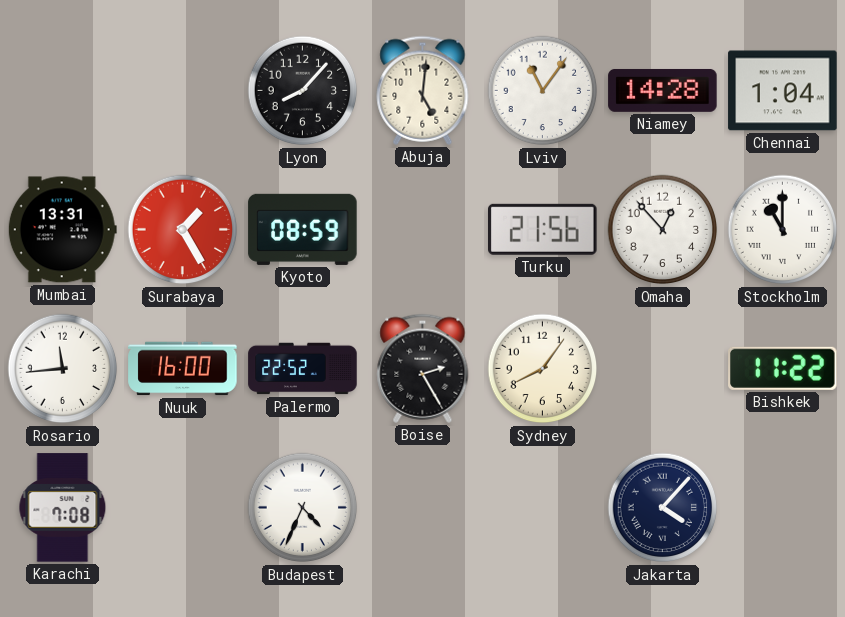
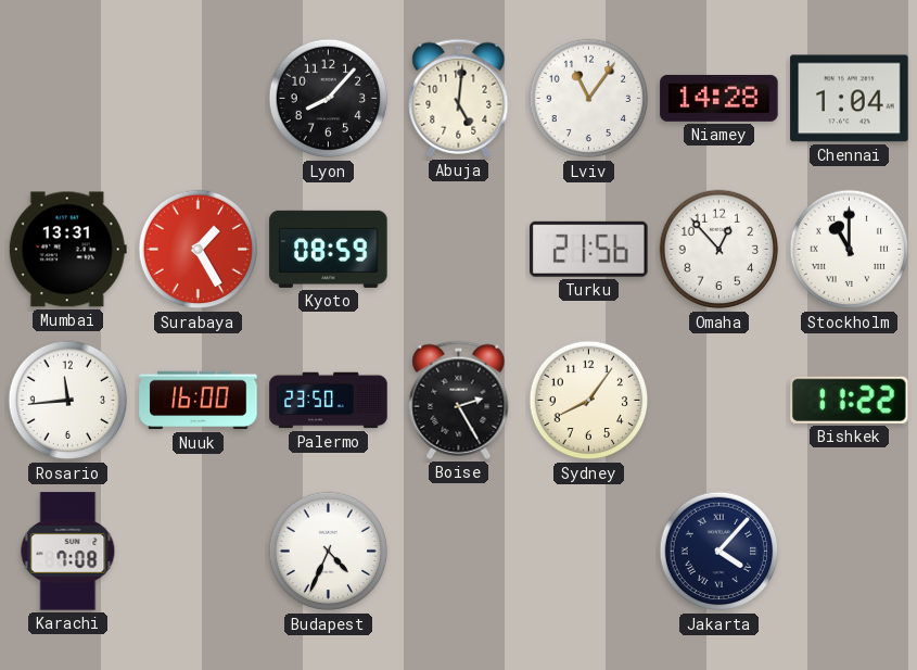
Palermo: 22:52 -> 23:50 (329, 401)
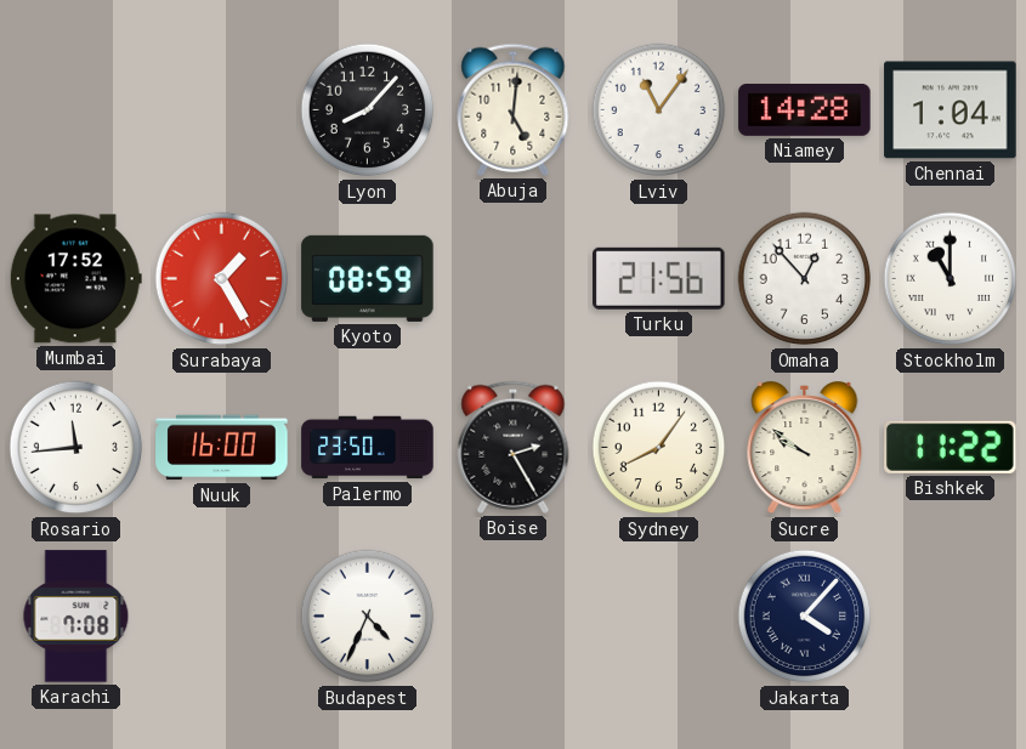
Mumbai: 13:31 -> 17:52 (75, 279)
Sucre: none -> 9:51 (805, 449)
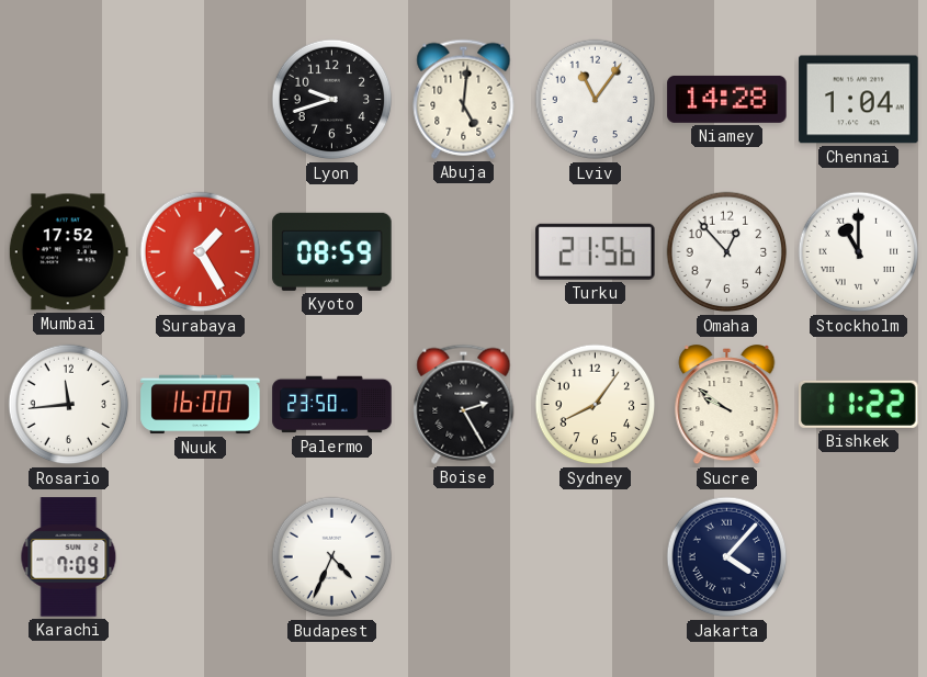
Lyon: 8:07 -> 9:42 (332, 100)
Karachi: 7:08 -> 7:09 (69, 557)
